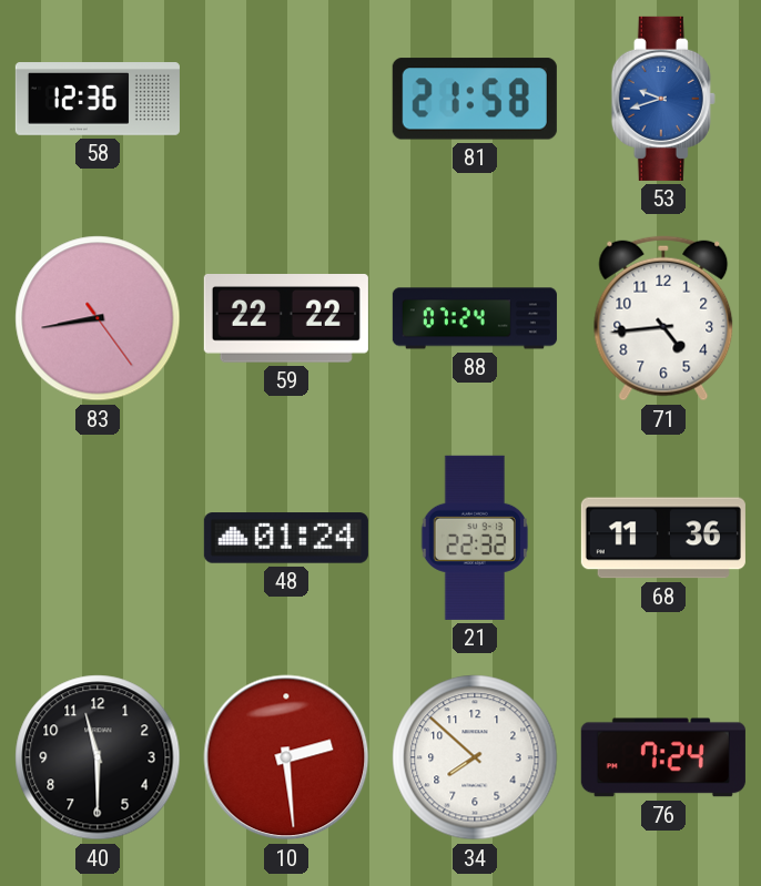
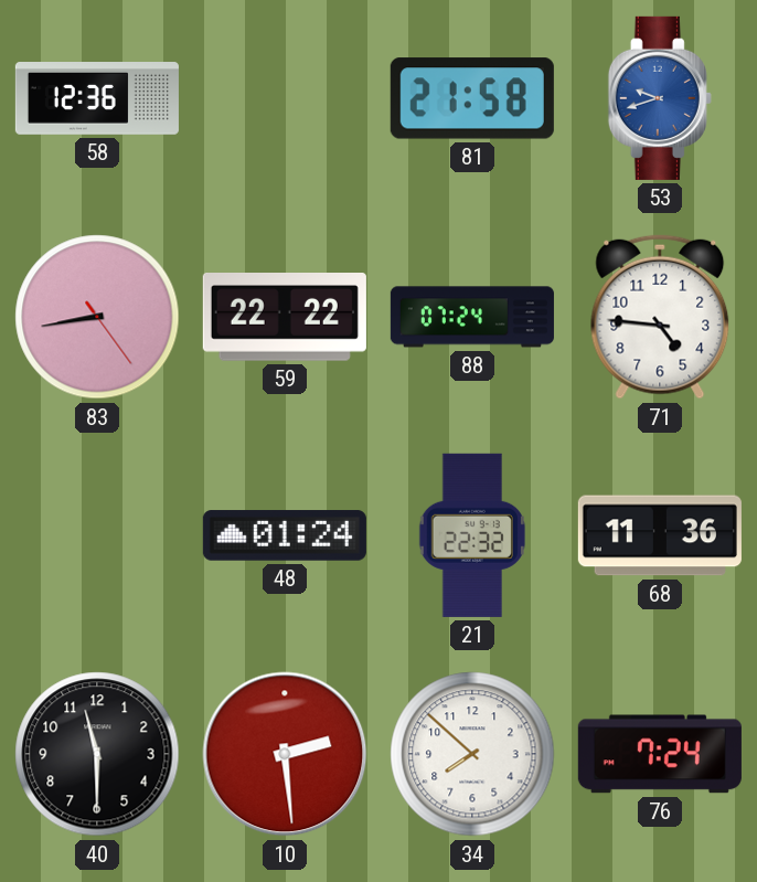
71: 4:44 -> 4:46 (660, 317)
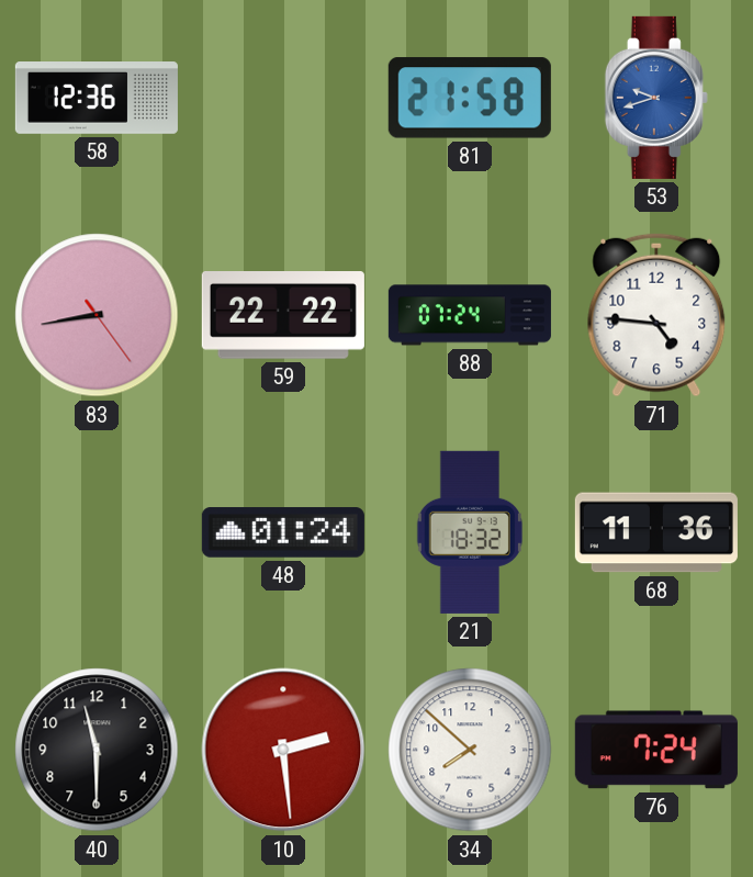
21: 22:32 -> 18:32 (470, 532)
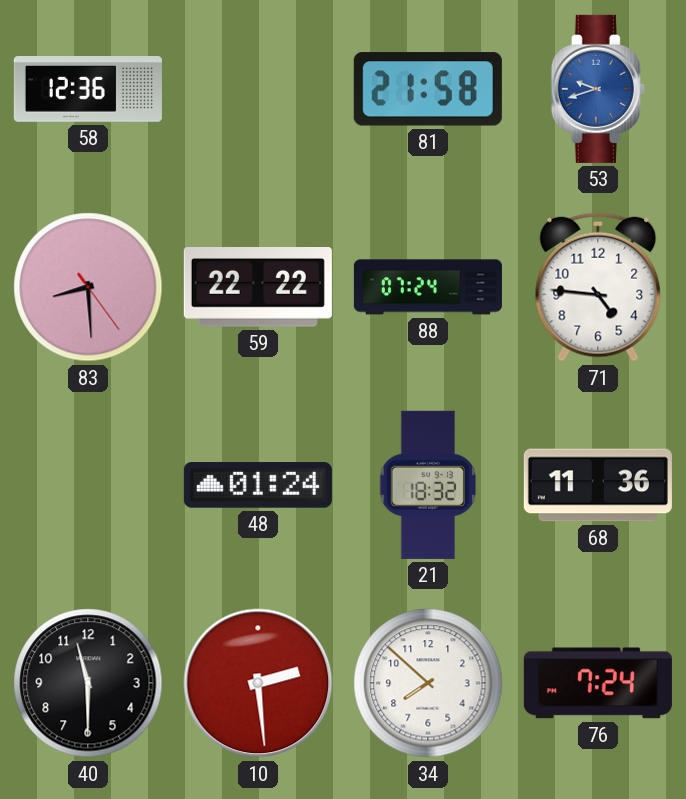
83: 8:43 -> 8:29 (88, 287)
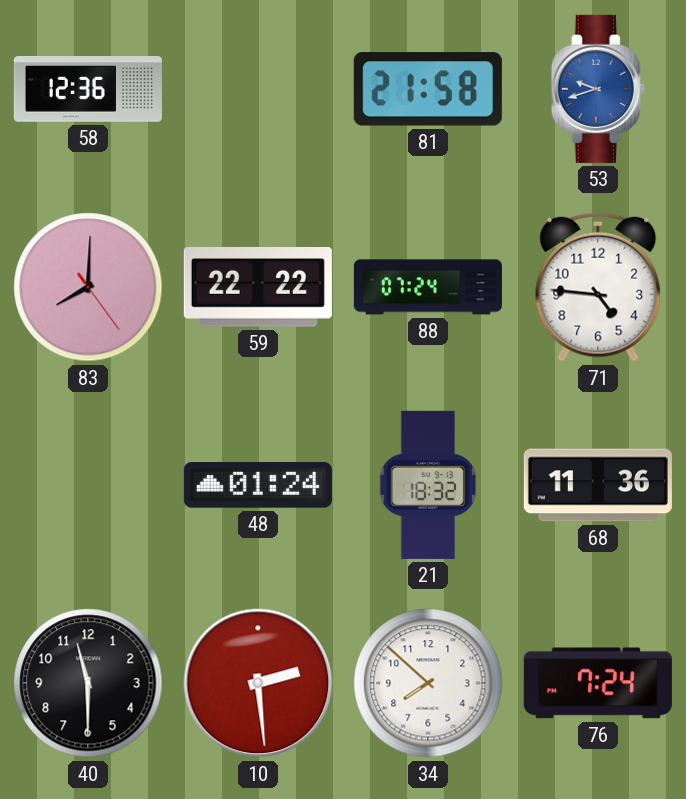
83: 8:29 -> 8:00 (88, 287)
